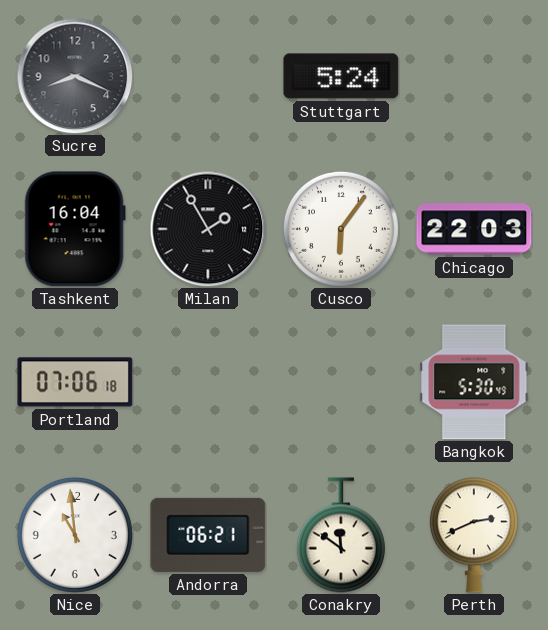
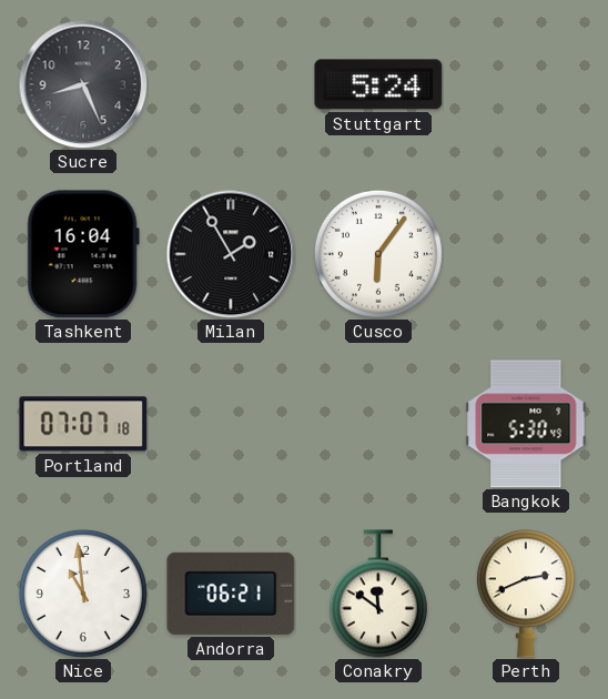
Sucre: 8:19 -> 8:26 (83, 84)
Chicago: 22:03 -> none (474, 229)
Portland: 07:06 -> 07:07 (83, 424)
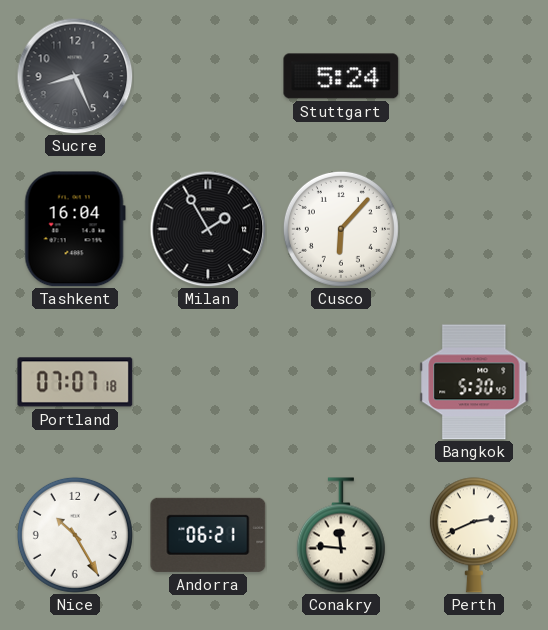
Cusco: 6:06 -> 6:07 (341, 229)
Nice: 10:59 -> 10:25 (75, 535)
Conakry: 11:51 -> 11:46 (341, 535)
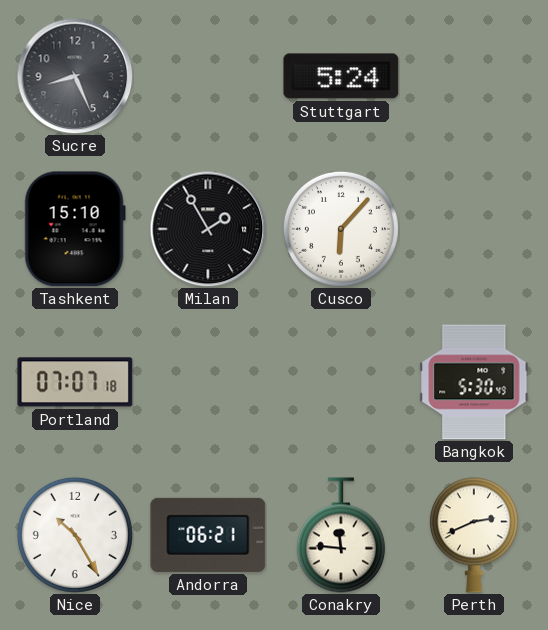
Tashkent: 16:04 -> 15:10 (75, 229)
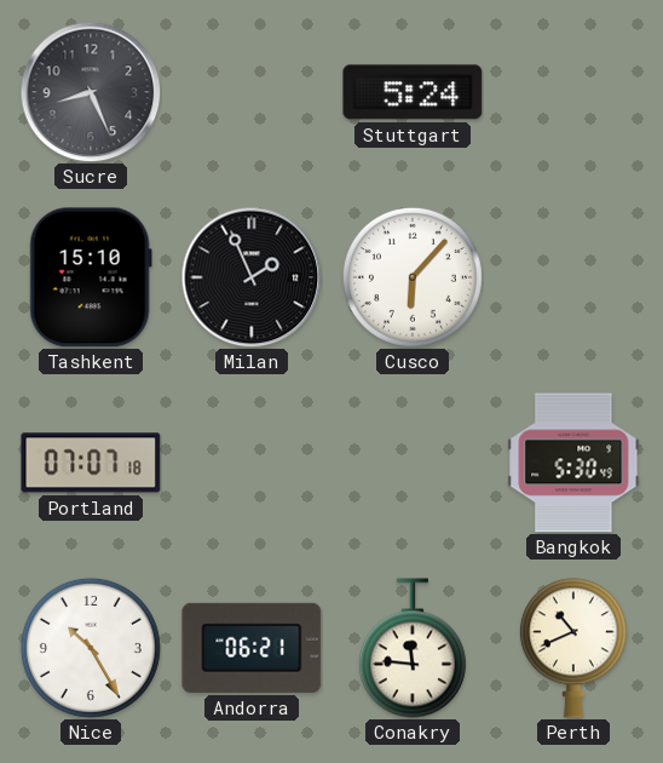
Milan: 1:55 -> 1:56 (252, 277)
Perth: 2:41 -> 10:41 (573, 648)
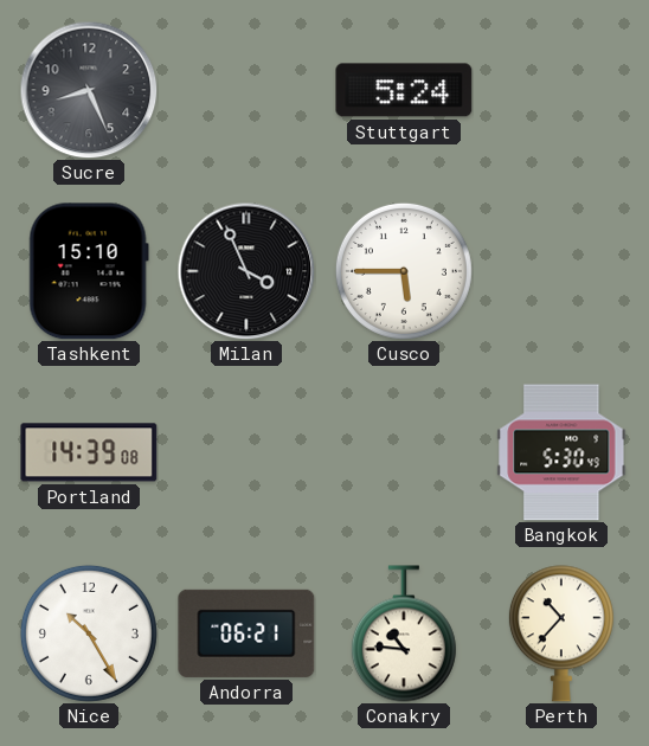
Milan: 1:56 -> 3:56 (246, 271)
Cusco: 6:07 -> 5:45 (404, 271)
Portland: 07:07 -> 14:39 (89, 452)
Conakry: 11:46 -> 10:46 (404, 634)
Perth: 10:41 -> 10:37 (561, 634)
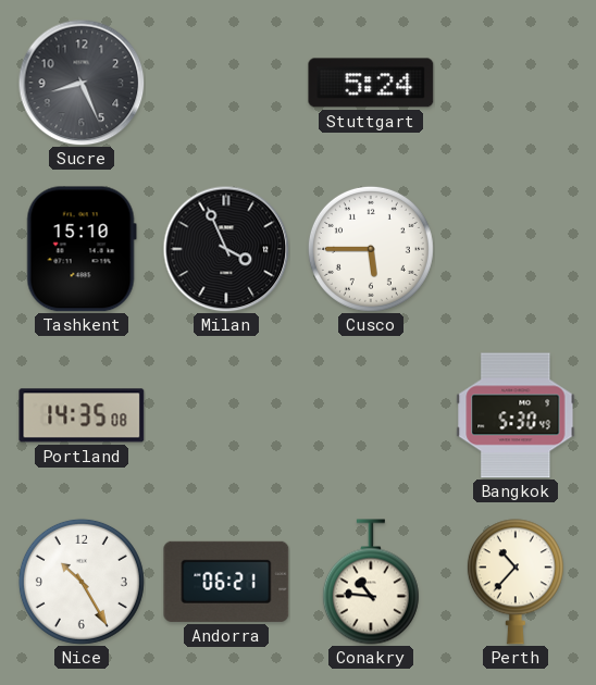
Portland: 14:39 -> 14:35 (82, 415)
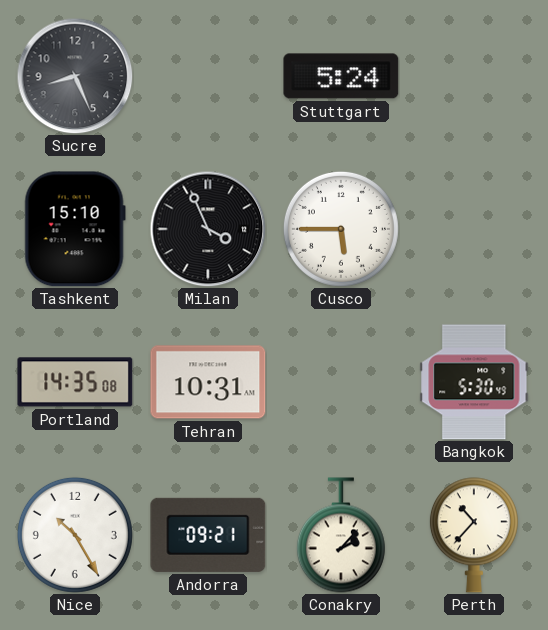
Tehran: none -> 10:31 (208, 382)
Andorra: 06:21 -> 09:21 (208, 535)
Conakry: 10:46 -> 2:07 (341, 535)
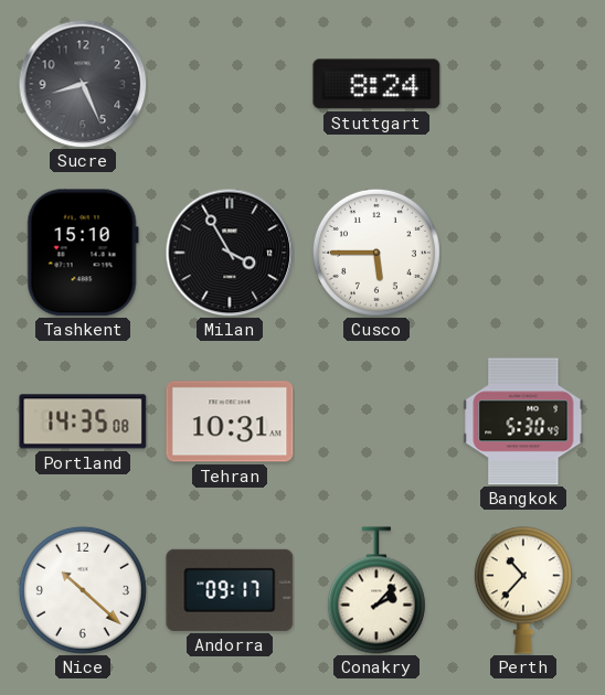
Stuttgart: 5:24 -> 8:24 (376, 84)
Milan: 3:56 -> 3:55 (230, 253)
Nice: 10:25 -> 10:22 (83, 590)
Andorra: 09:21 -> 09:17 (230, 590)
